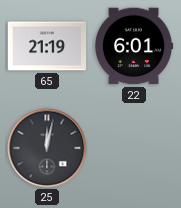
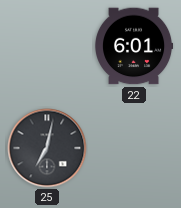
65: 21:19 -> none (47, 46)
25: 12:02 -> 7:02 (47, 148)
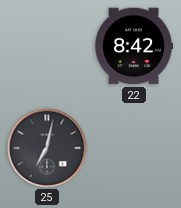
22: 6:01 -> 8:42 (135, 46)
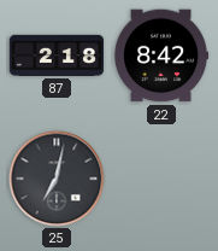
87: none -> 2:18 (57, 56)
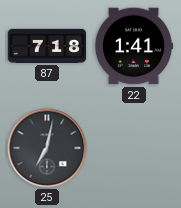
87: 2:18 -> 7:18 (47, 46)
22: 8:42 -> 1:41 (135, 46)
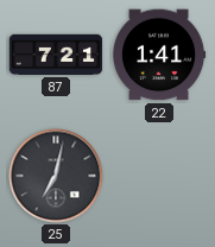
87: 7:18 -> 7:21 (56, 55)
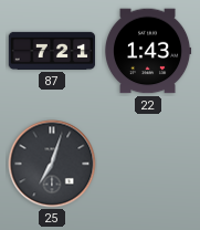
22: 1:41 -> 1:43 (149, 51)
25: 7:02 -> 7:03 (52, 164)
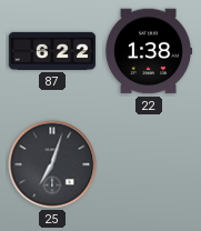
87: 7:21 -> 6:22 (52, 51)
22: 1:43 -> 1:38 (150, 51)
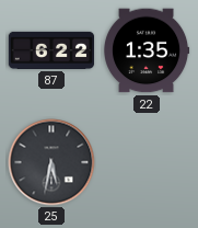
22: 1:38 -> 1:35 (148, 50)
25: 7:03 -> 5:32 (51, 162)
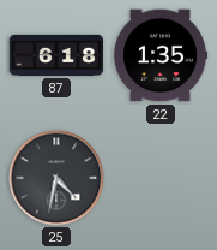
87: 6:22 -> 6:18 (56, 55)
25: 5:32 -> 4:32 (56, 178)
